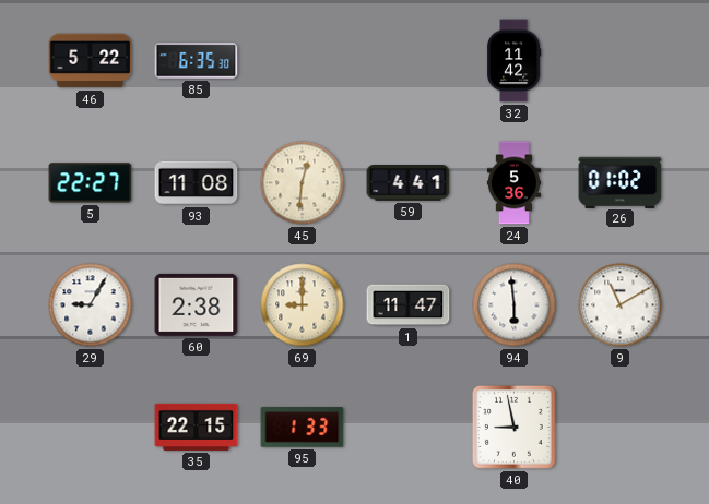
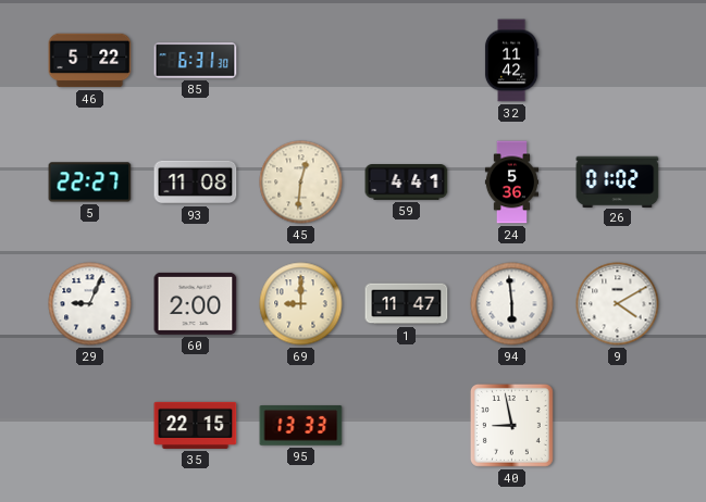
85: 6:35 -> 6:31 (196, 61)
29: 9:05 -> 9:04 (90, 304)
60: 2:38 -> 2:00 (196, 303)
9: 11:10 -> 4:10 (618, 304)
95: 1:33 -> 13:33 (301, 426)
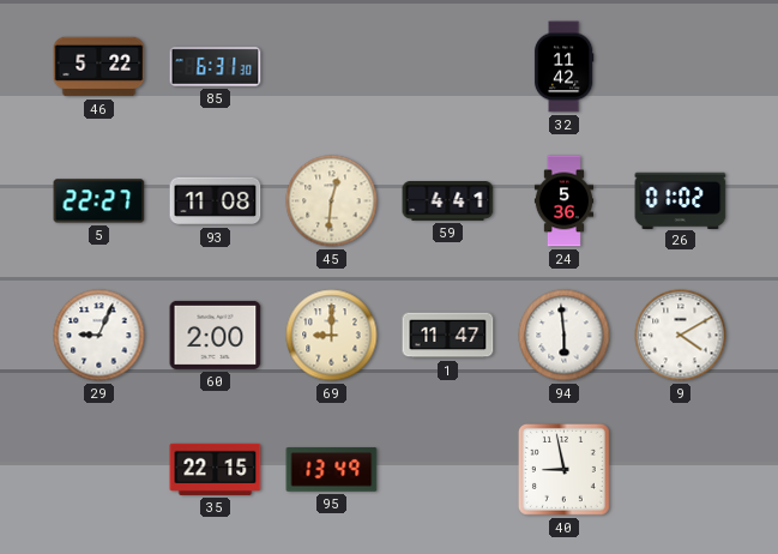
95: 13:33 -> 13:49 (332, 470)
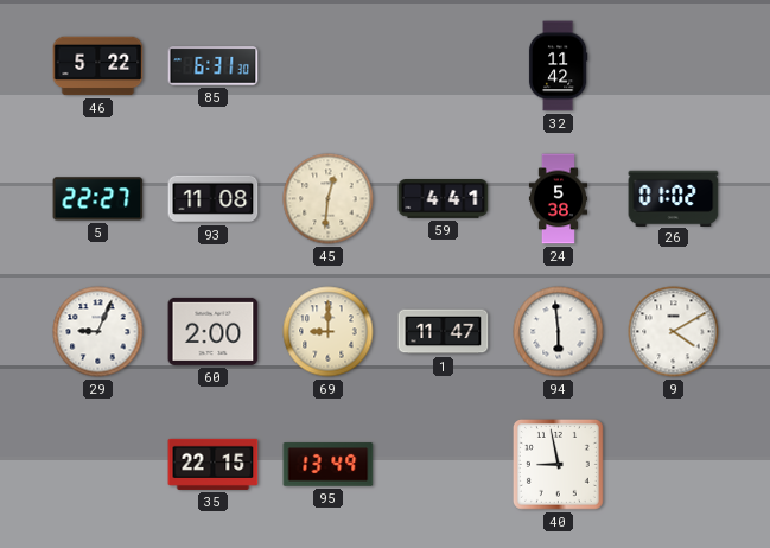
24: 5:36 -> 5:38 (558, 199)
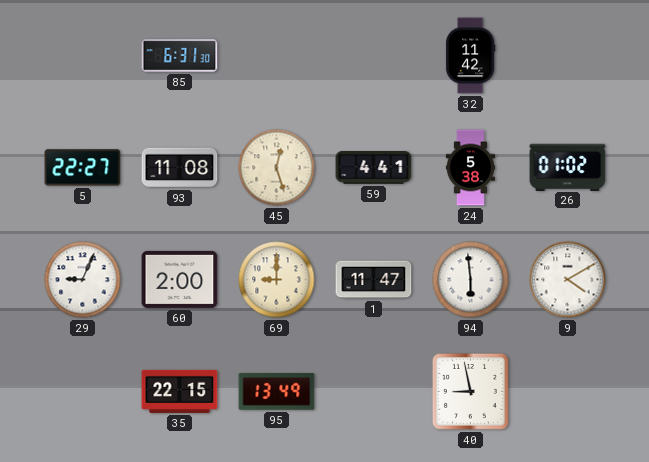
46: 5:22 -> none (98, 66)
45: 12:31 -> 12:27 (277, 168)
